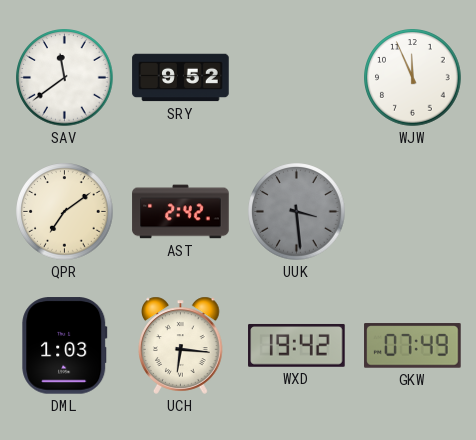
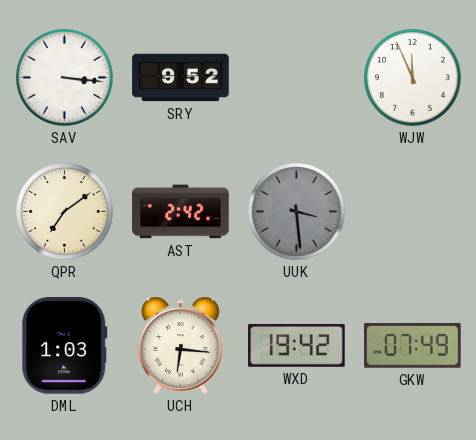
SAV: 11:39 -> 3:16 (65, 78)
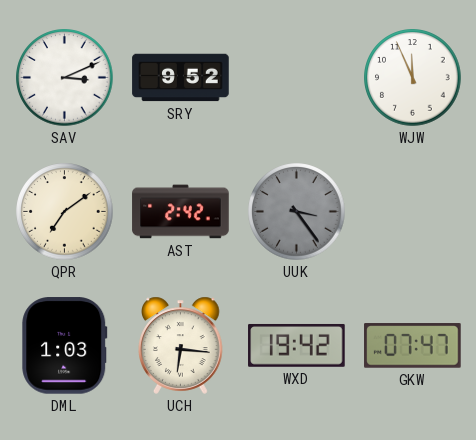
SAV: 3:16 -> 3:11 (65, 78)
UUK: 3:29 -> 3:24 (297, 212)
GKW: 07:49 -> 07:47 (413, 346)
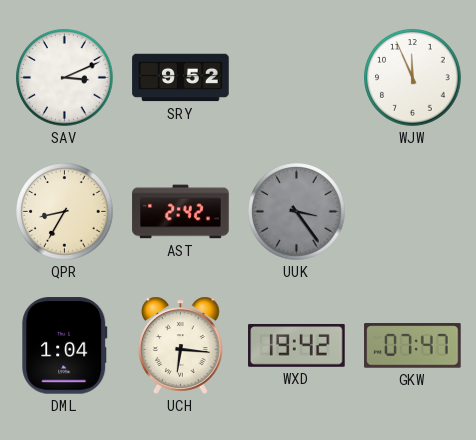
QPR: 7:09 -> 8:35 (65, 212)
DML: 1:03 -> 1:04 (65, 346)
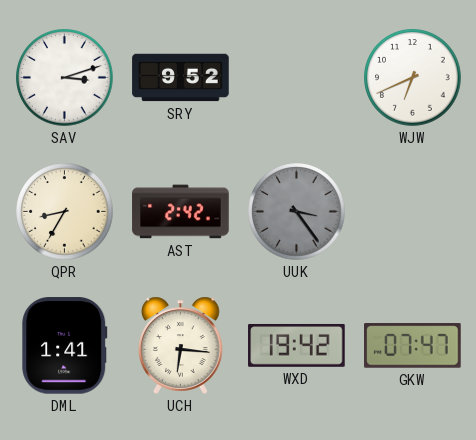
SAV: 3:11 -> 3:12 (65, 78)
WJW: 11:56 -> 6:41 (413, 78)
DML: 1:04 -> 1:41 (65, 346)
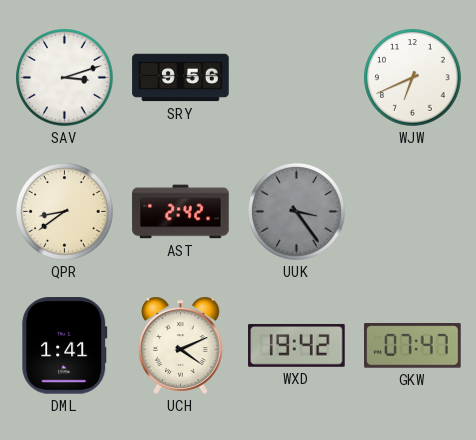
SRY: 9:52 -> 9:56 (181, 78)
QPR: 8:35 -> 8:39 (65, 212)
UCH: 6:16 -> 4:11 (181, 345)
